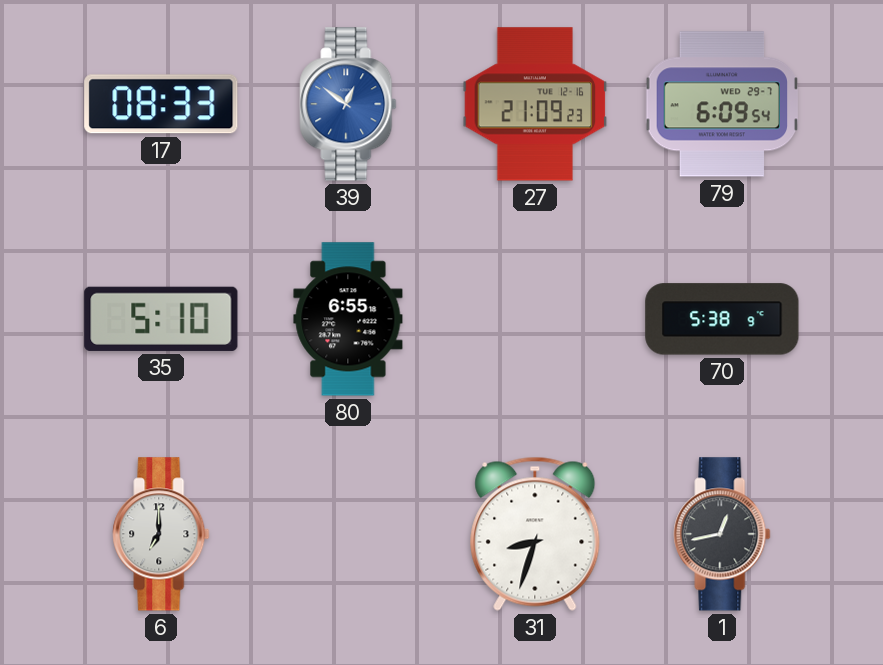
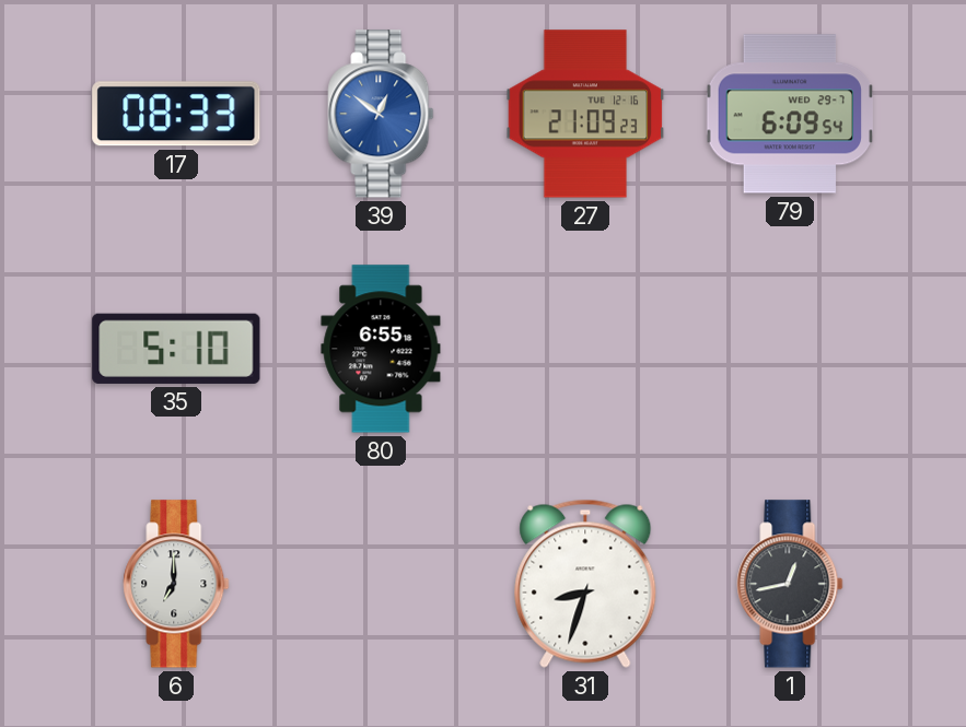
70: 5:38 -> none (722, 319)
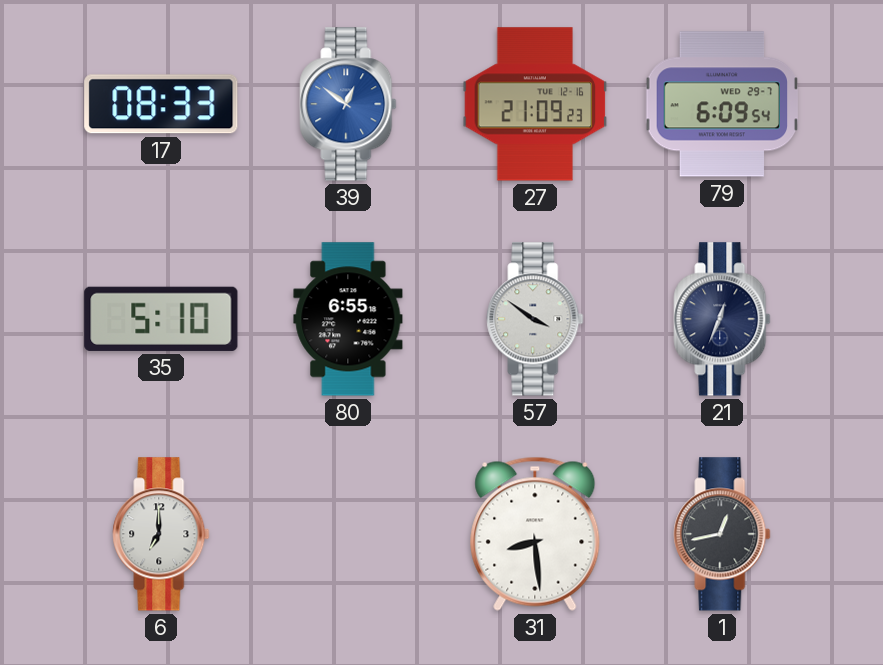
57: none -> 3:51 (535, 319)
21: none -> 12:34 (722, 319)
31: 8:33 -> 8:29 (535, 534)
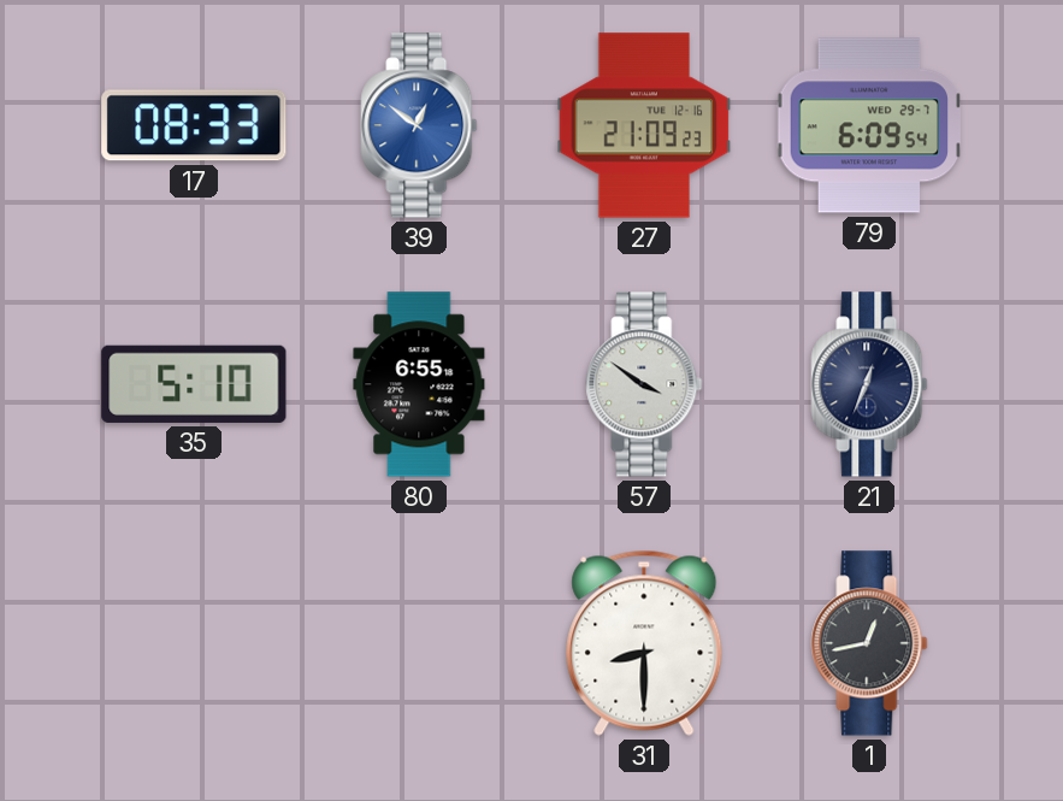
6: 7:00 -> none (161, 534)
31: 8:29 -> 8:30 (644, 643)
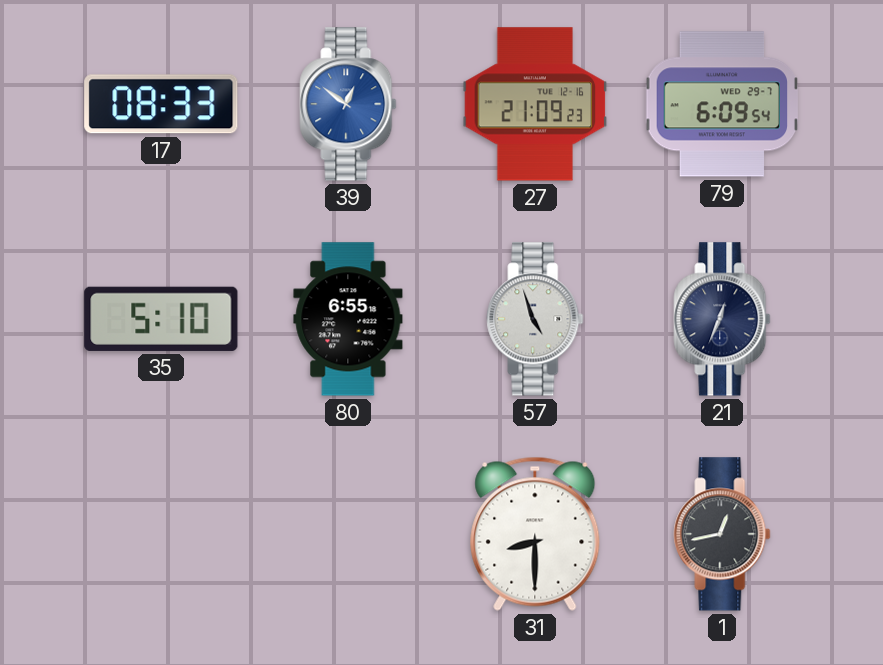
57: 3:51 -> 4:57 (535, 319)
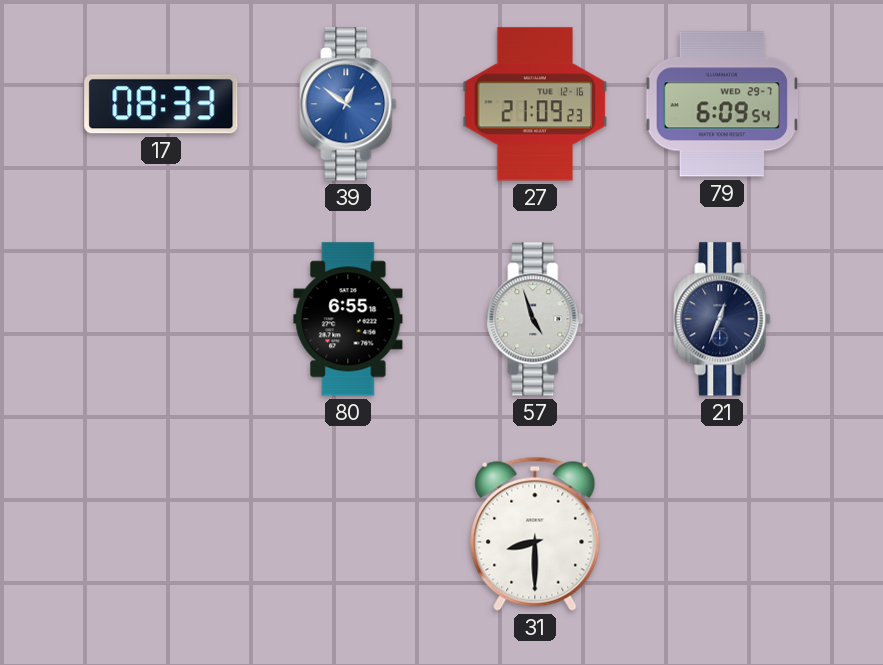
35: 5:10 -> none (161, 319)
1: 12:43 -> none (722, 534)
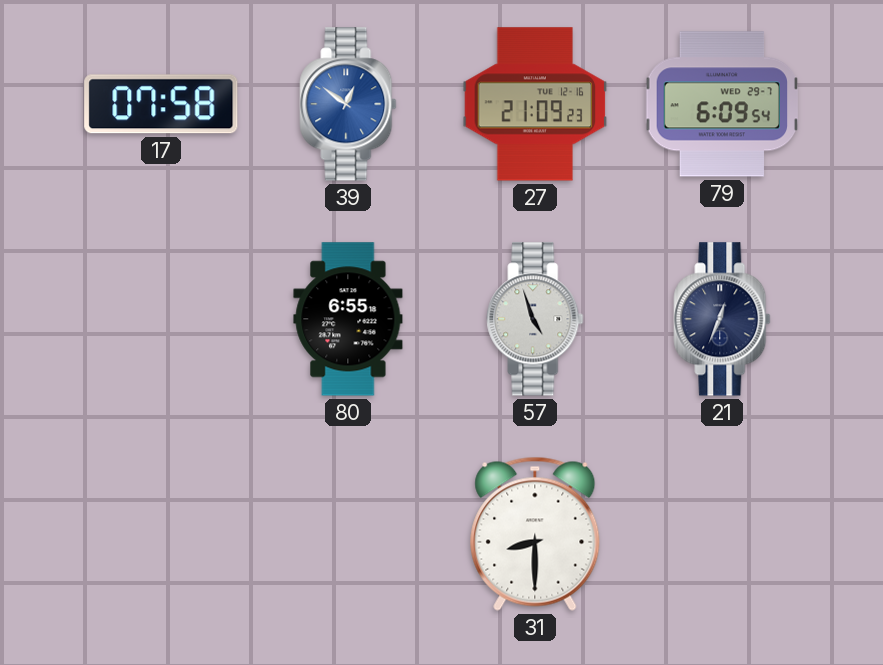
17: 08:33 -> 07:58 (161, 104)
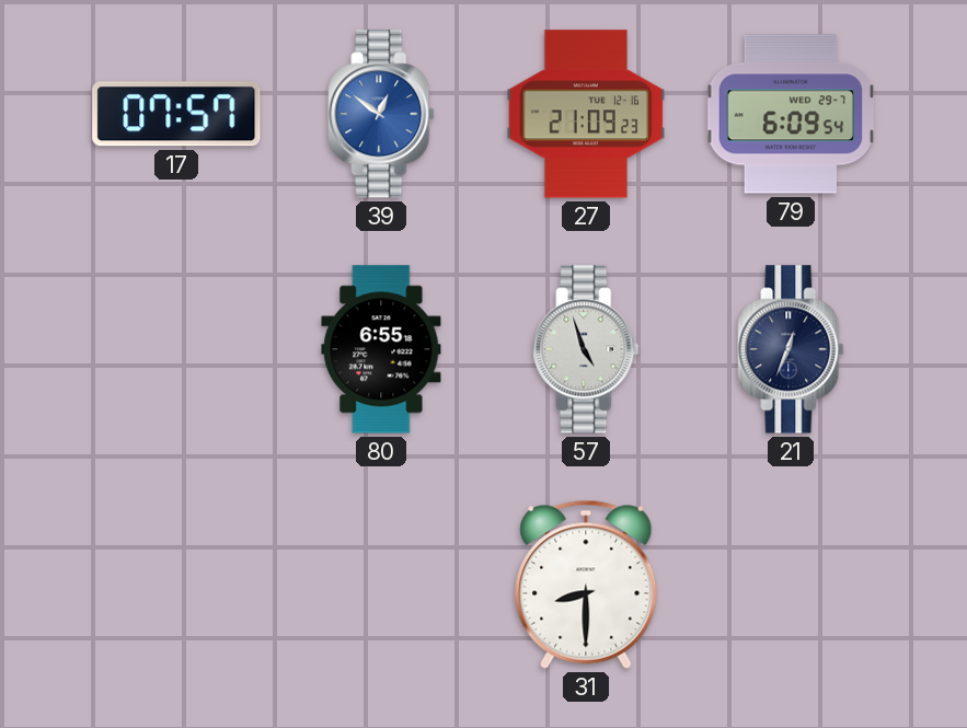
17: 07:58 -> 07:57 (176, 114)
